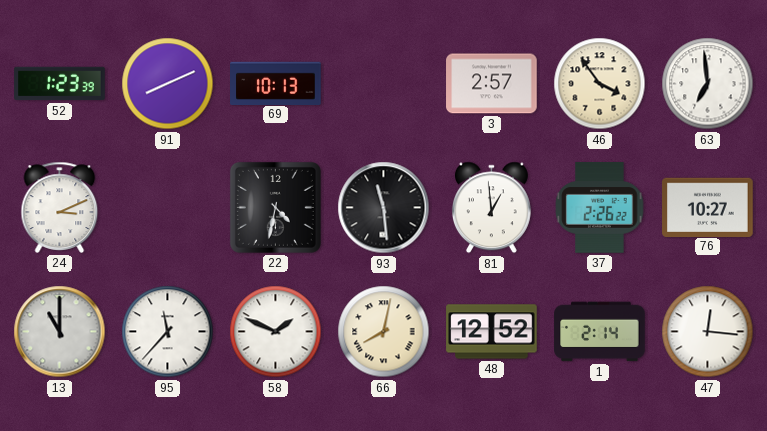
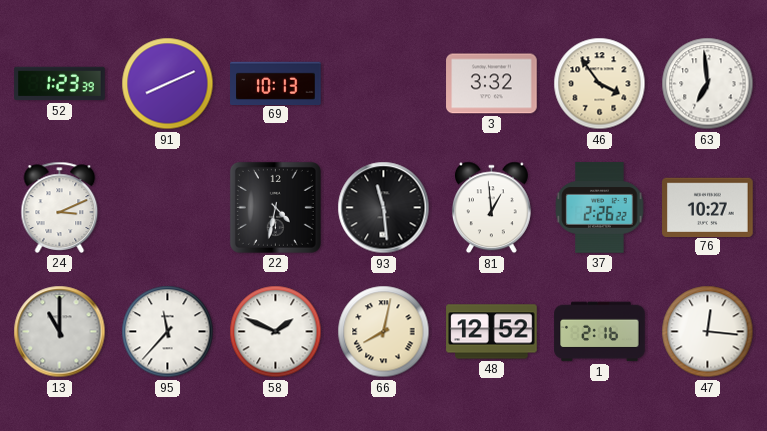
3: 2:57 -> 3:32 (492, 84)
1: 2:14 -> 2:16 (600, 332)
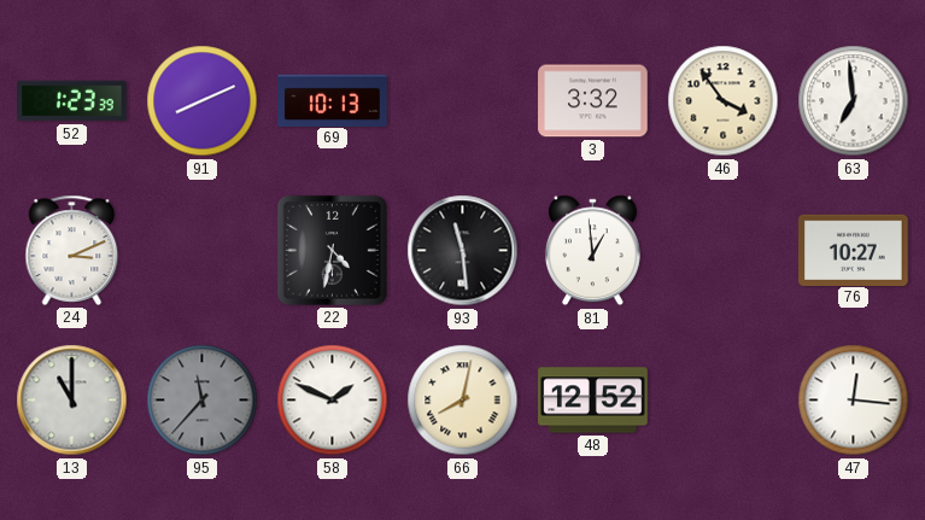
37: 2:26 -> none (600, 208)
95 dial: white -> grey (203, 401)
1: 2:16 -> none (600, 332)
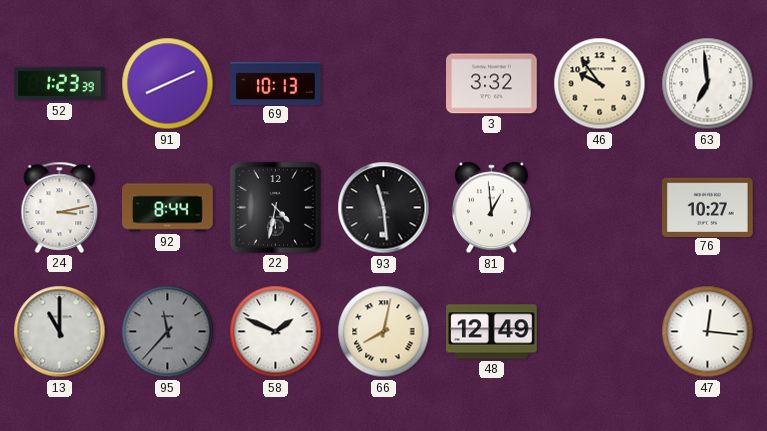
46: 3:54 -> 9:54 (600, 84)
24: 3:11 -> 3:13 (60, 207)
92: none -> 8:44 (168, 208)
48: 12:52 -> 12:49 (492, 332)
